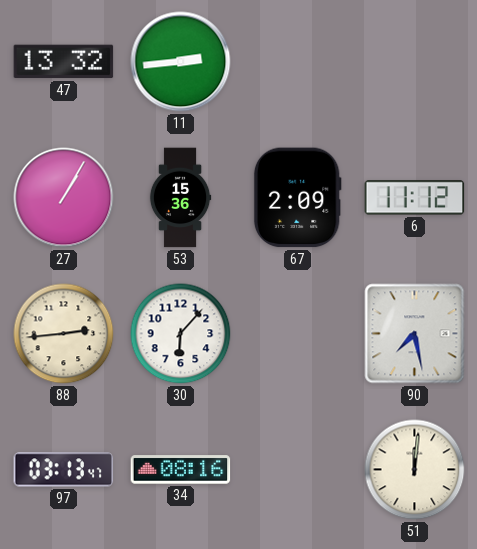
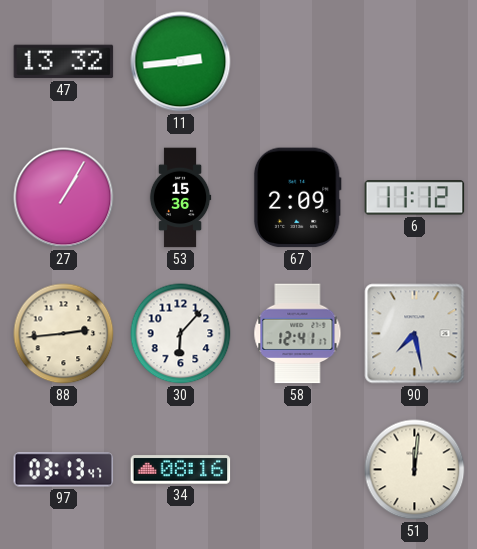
58: none -> 12:41 (298, 334)
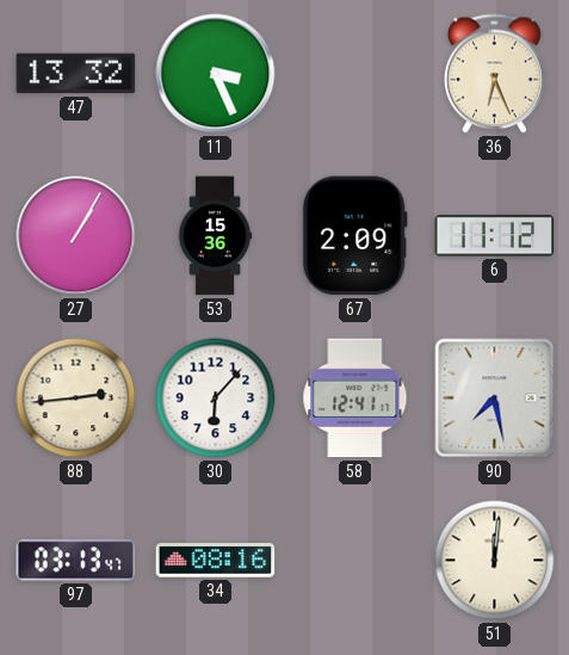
11: 2:44 -> 3:26 (216, 74)
36: none -> 6:26 (495, 74)
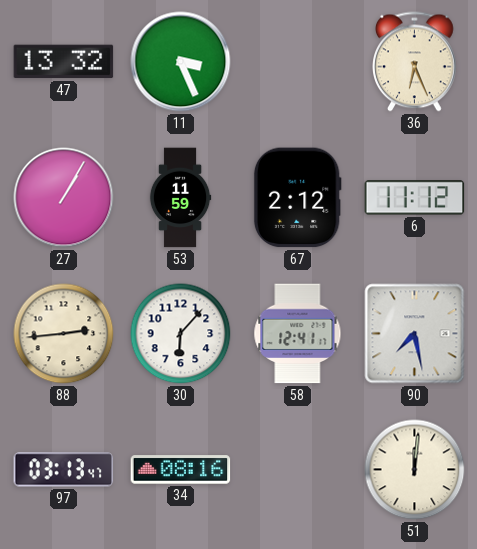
53: 15:36 -> 11:59 (180, 198)
67: 2:09 -> 2:12 (297, 198)
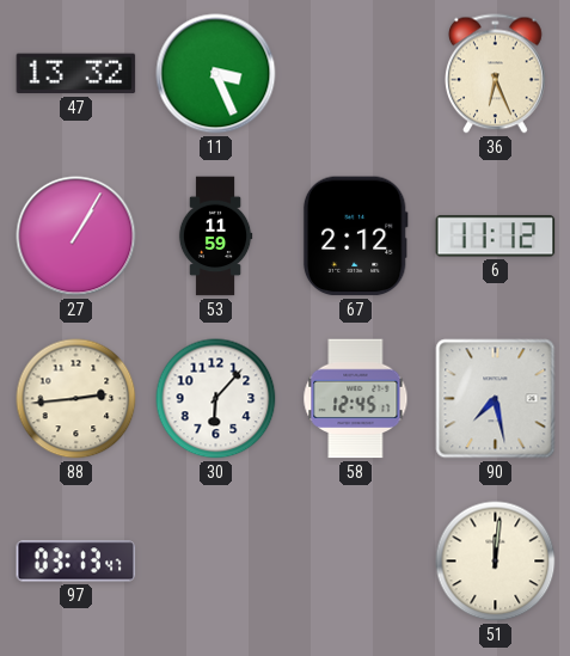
58: 12:41 -> 12:45 (356, 399)
34: 08:16 -> none (181, 470)
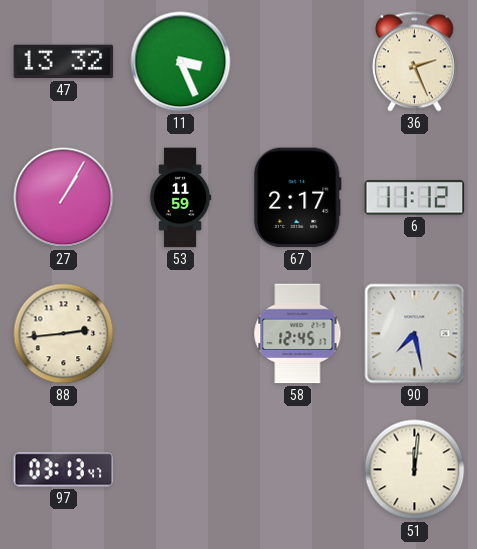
36: 6:26 -> 2:26 (415, 62)
67: 2:12 -> 2:17 (297, 198)
30: 6:07 -> none (216, 399)
